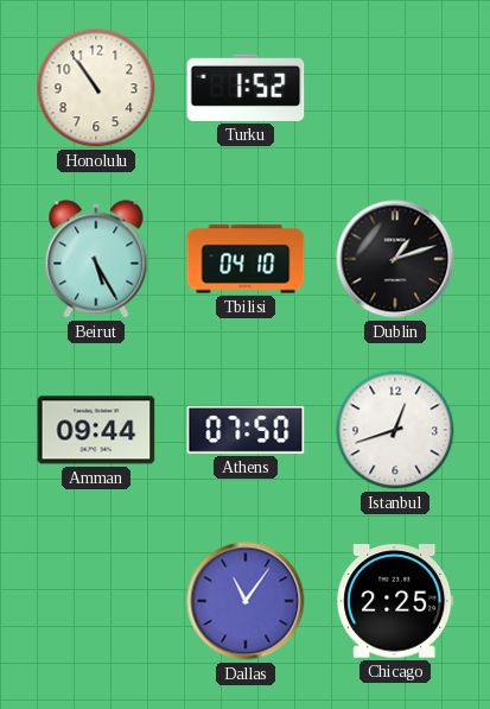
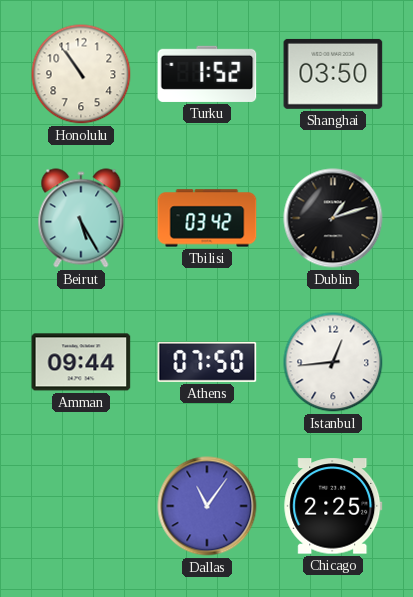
Shanghai: none -> 03:50 (333, 74)
Tbilisi: 04:10 -> 03:42 (207, 218)
Istanbul: 12:42 -> 12:44 (333, 362)
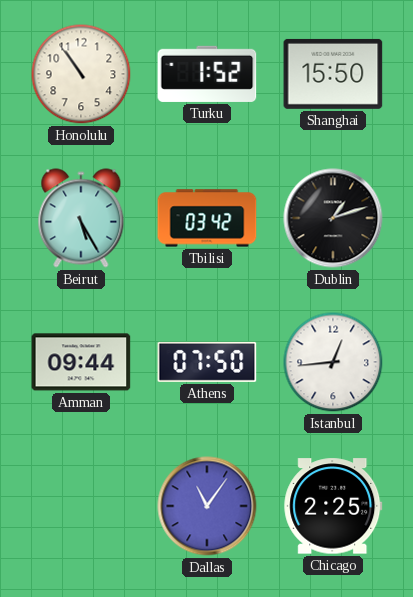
Shanghai: 03:50 -> 15:50 (333, 74)
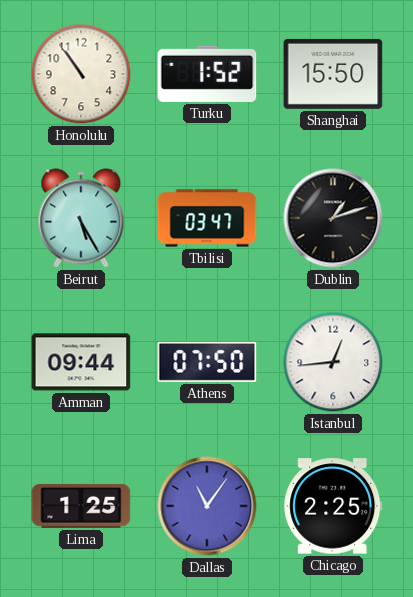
Tbilisi: 03:42 -> 03:47 (207, 218)
Lima: none -> 1:25 (81, 506)
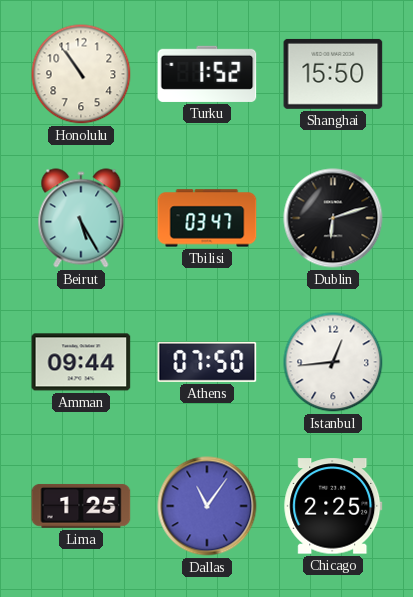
Dublin: 1:12 -> 6:12 (333, 218)
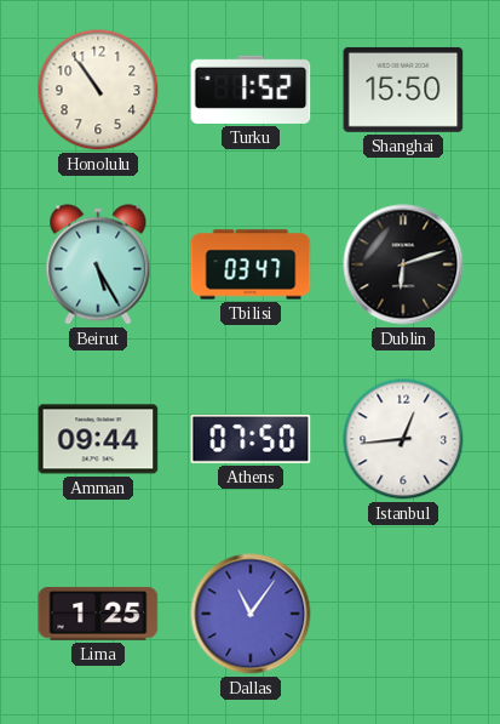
Chicago: 2:25 -> none (333, 506)
